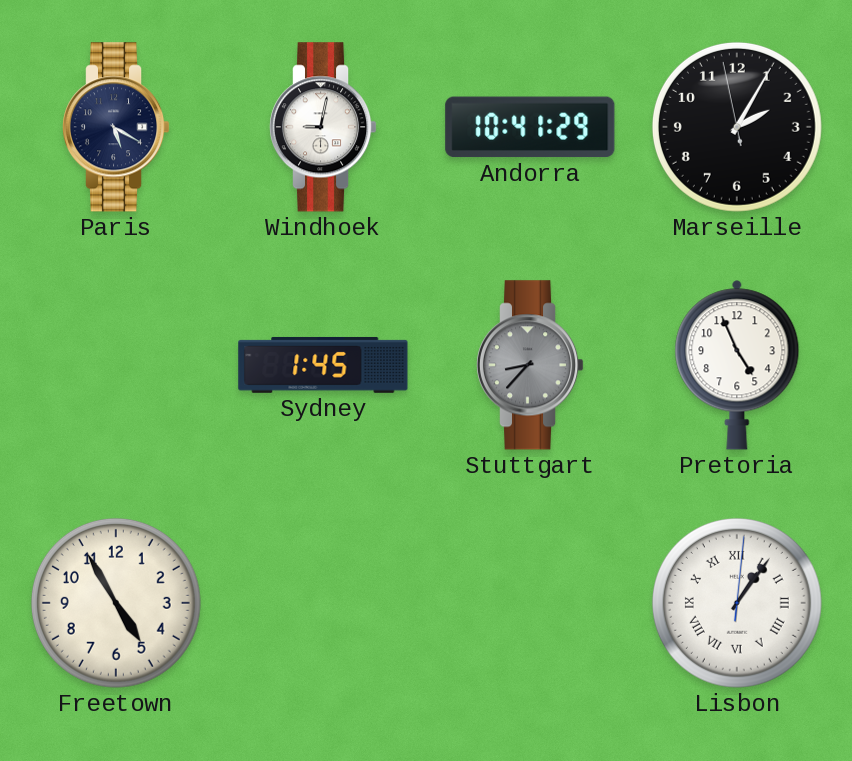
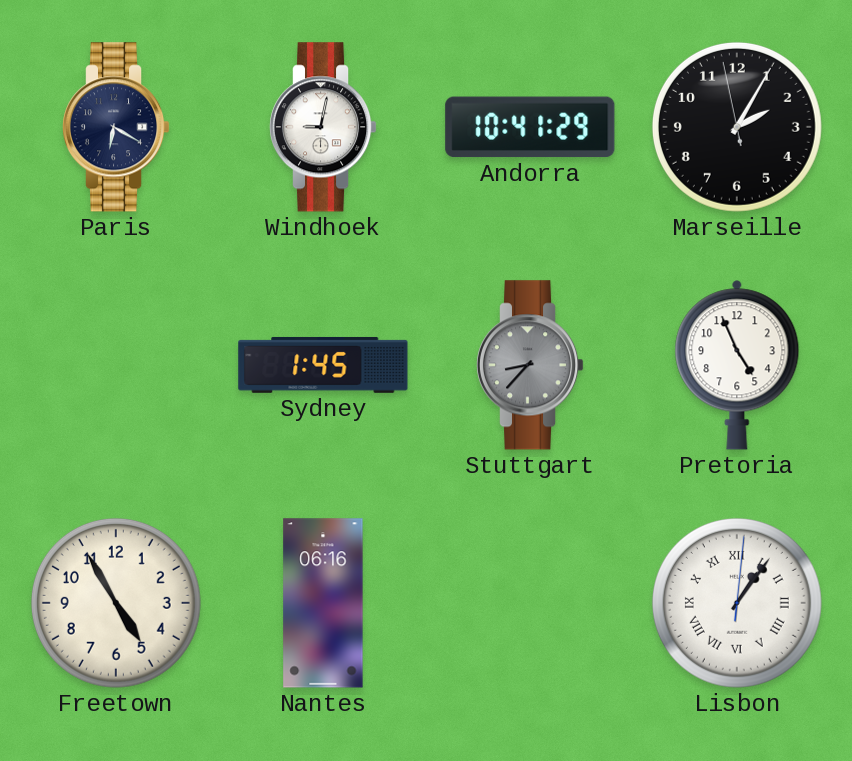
Paris: 5:20 -> 6:20 (116, 127)
Nantes: none -> 06:16 (323, 603)
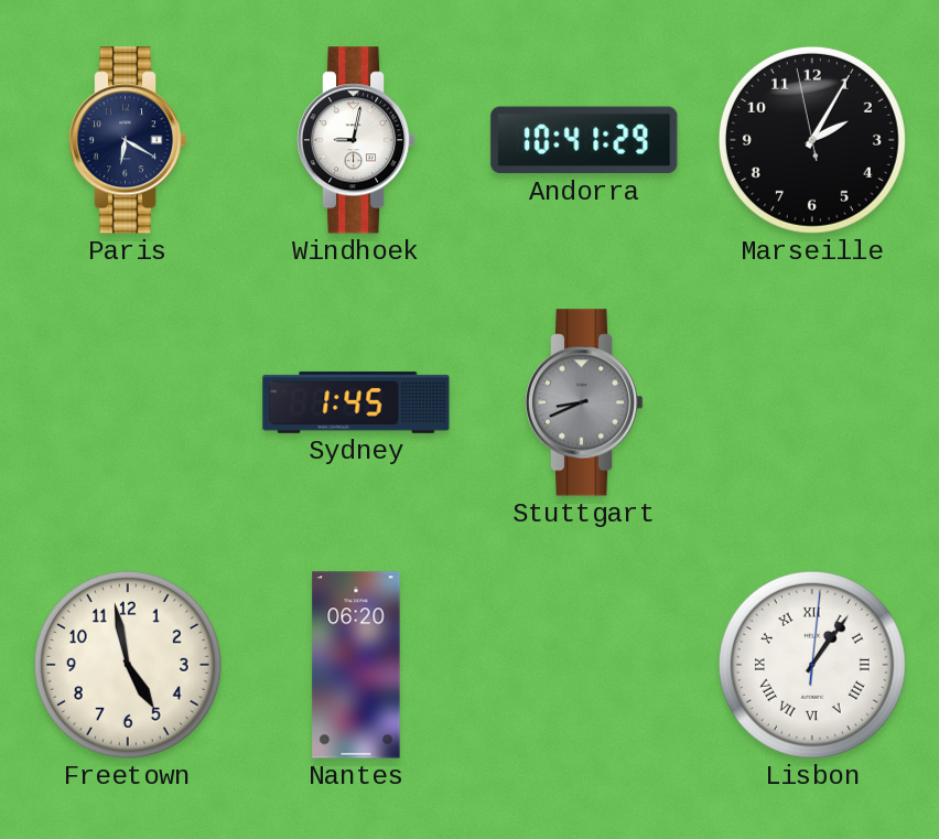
Stuttgart: 8:37 -> 8:41 (584, 402)
Pretoria: 4:56 -> none (737, 365)
Freetown: 4:55 -> 4:58 (128, 665)
Nantes: 06:16 -> 06:20 (356, 665)
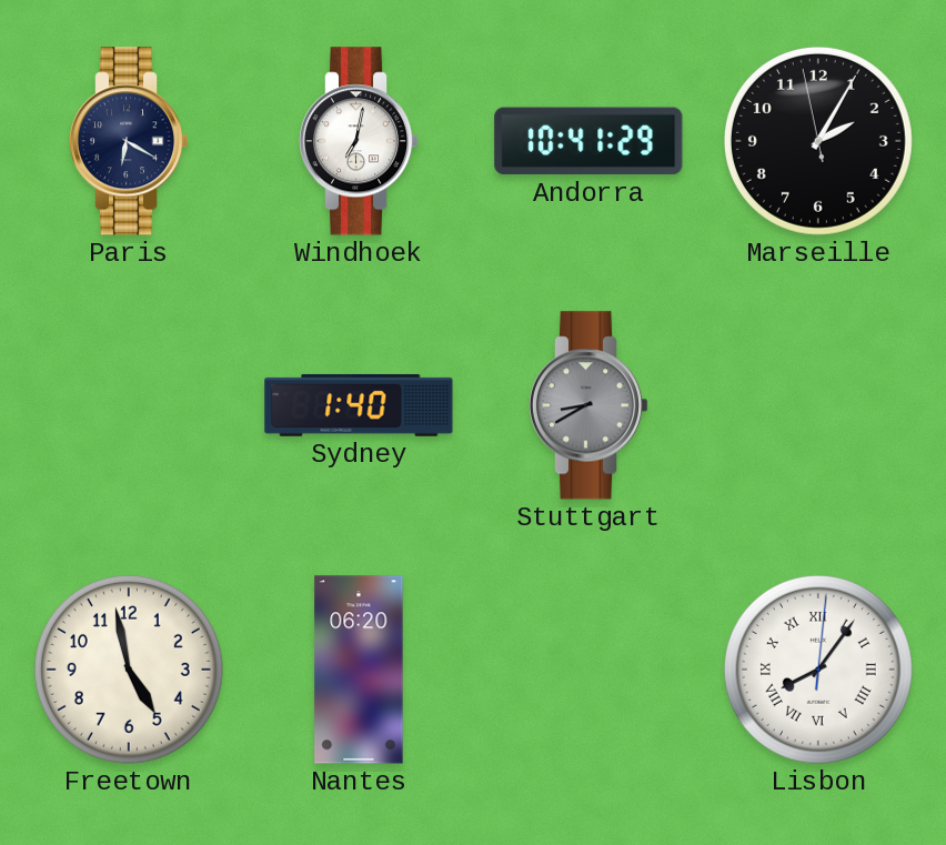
Windhoek: 9:02 -> 7:02 (359, 141)
Sydney: 1:45 -> 1:40 (359, 405)
Stuttgart: 8:41 -> 8:40 (588, 405)
Lisbon: 1:06 -> 8:06 (818, 670)
